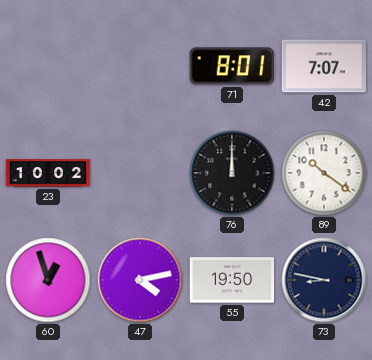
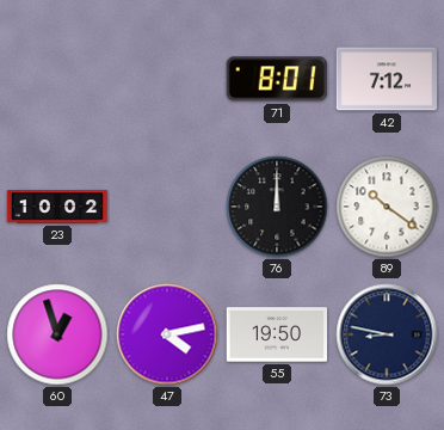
42: 7:07 -> 7:12 (387, 79)
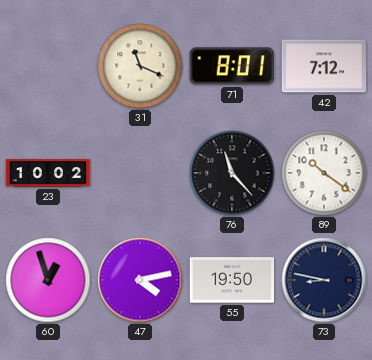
31: none -> 11:19 (140, 66)
76: 12:00 -> 11:23 (232, 173)
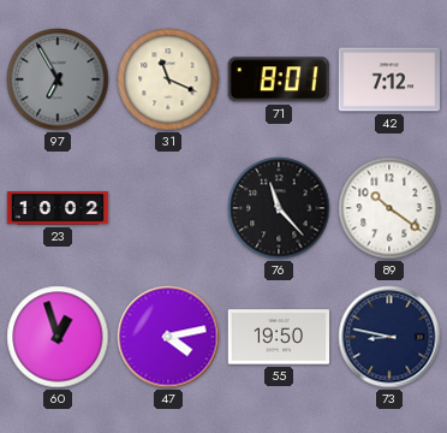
97: none -> 6:55 (58, 79)
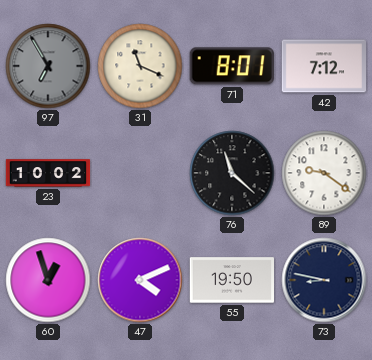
76: 11:23 -> 11:22 (232, 173)
89: 10:21 -> 9:21 (324, 173)
47: 4:13 -> 4:11 (140, 280)
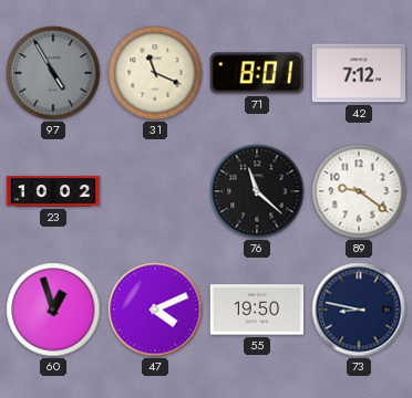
97: 6:55 -> 4:55 (53, 73)
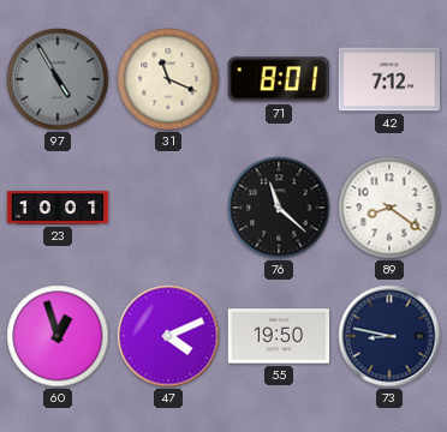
23: 10:02 -> 10:01 (58, 208)
89: 9:21 -> 8:21 (389, 208)
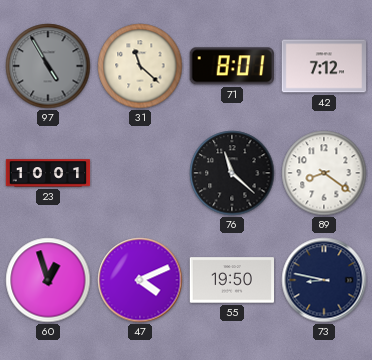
31: 11:19 -> 11:22 (140, 66)
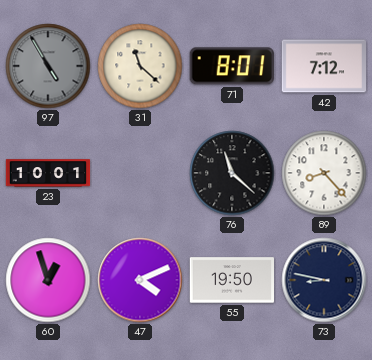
89: 8:21 -> 8:23 (324, 173)
